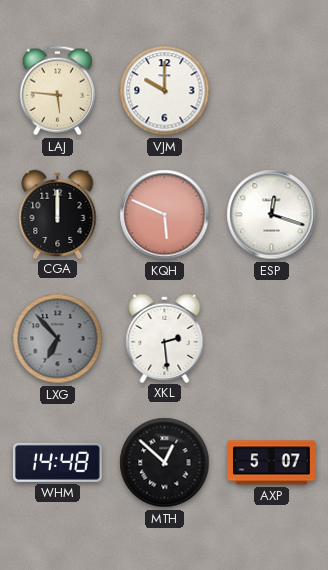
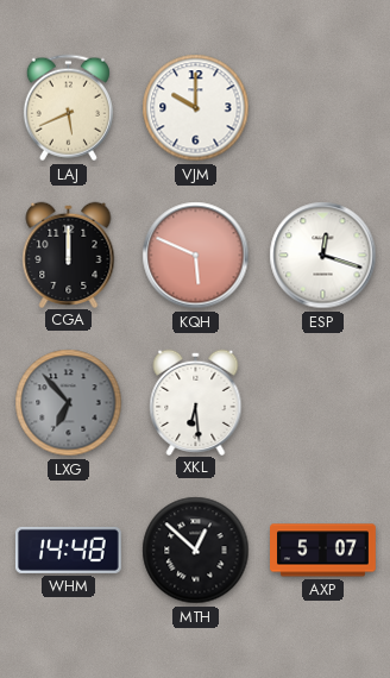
LAJ: 5:46 -> 5:41 (68, 108)
XKL: 2:29 -> 6:29 (196, 402)
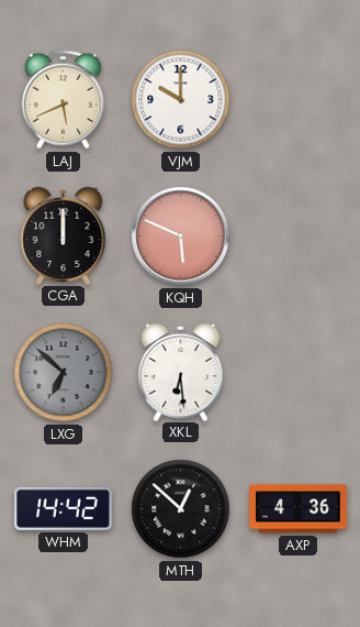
ESP: 12:18 -> none (323, 256)
LXG: 6:53 -> 6:52 (64, 373)
WHM: 14:48 -> 14:42 (63, 508)
AXP: 5:07 -> 4:36 (299, 509)
